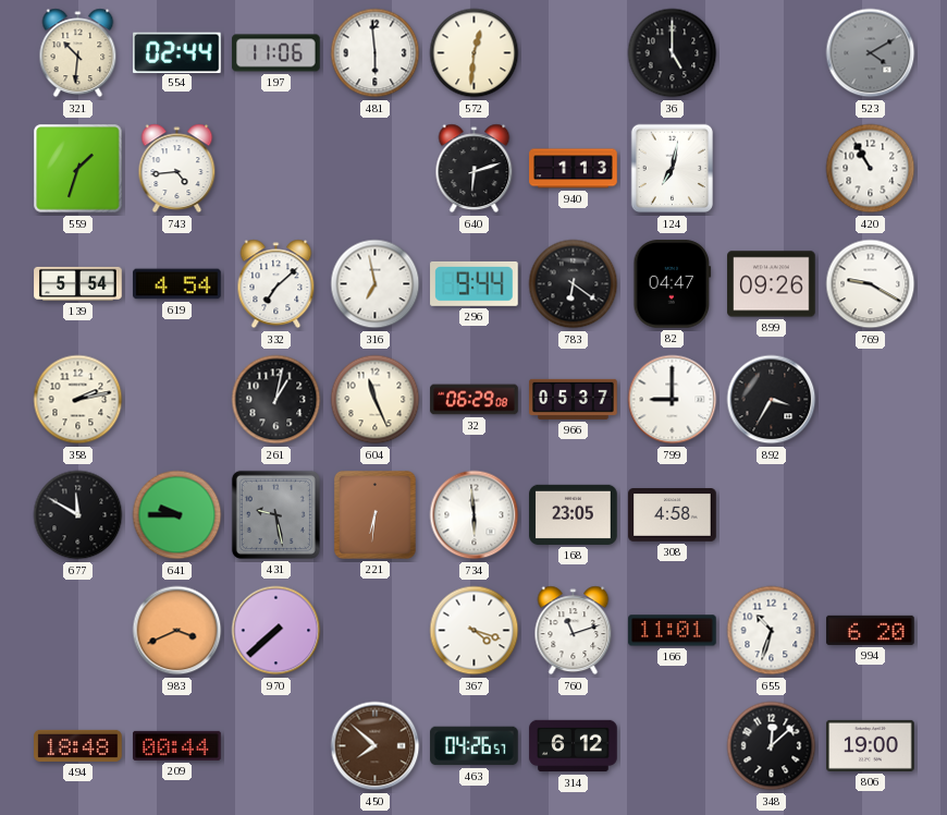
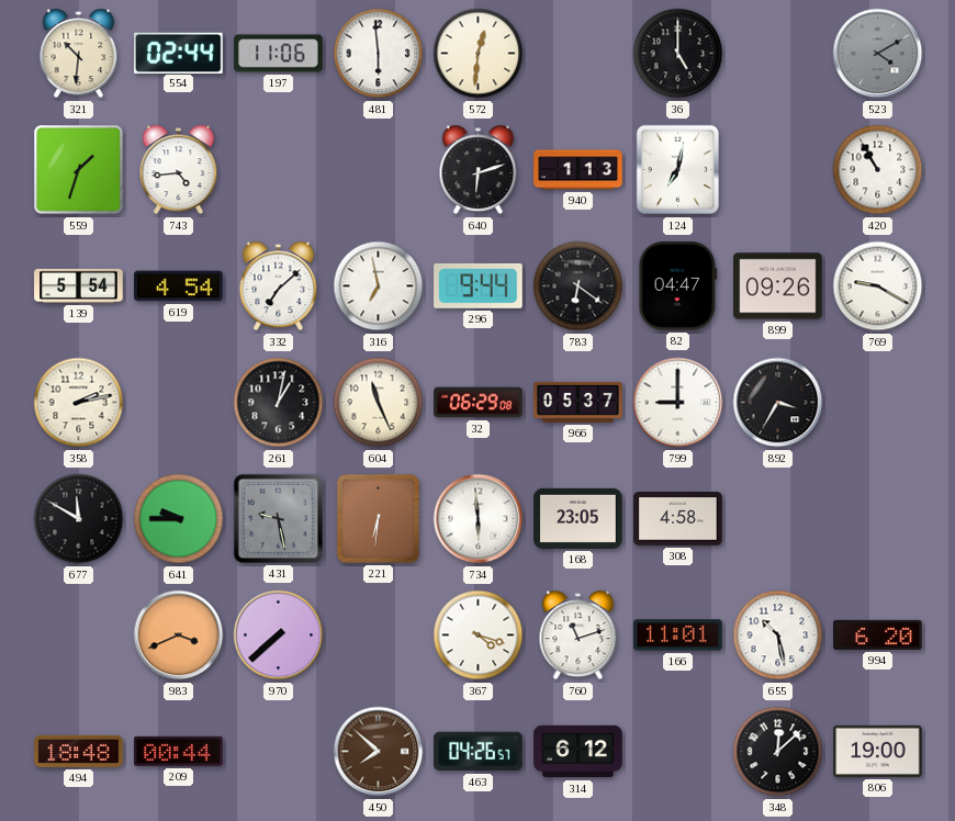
655: 10:33 -> 10:28 (778, 636)
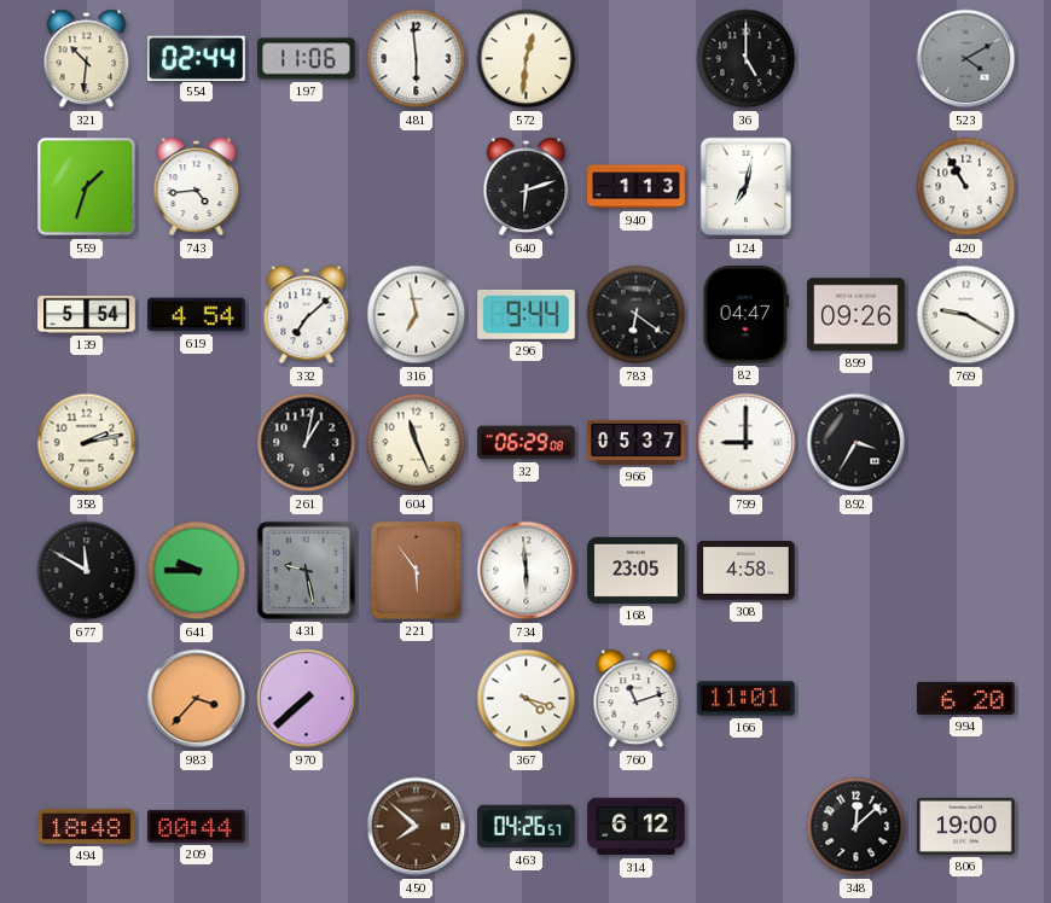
221: 6:31 -> 5:54 (416, 570)
983: 3:41 -> 3:37 (197, 699)
655: 10:28 -> none (778, 636)
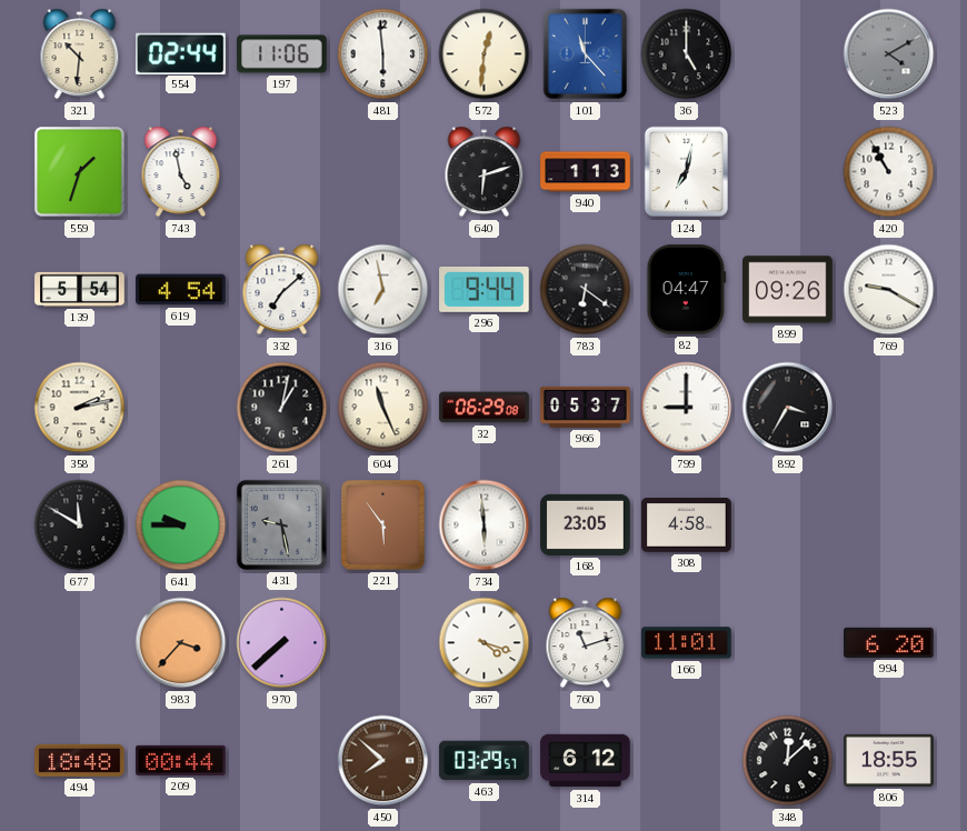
101: none -> 11:23 (586, 54)
743: 4:44 -> 4:58 (181, 172)
463: 04:26 -> 03:29 (485, 761)
806: 19:00 -> 18:55 (889, 760)
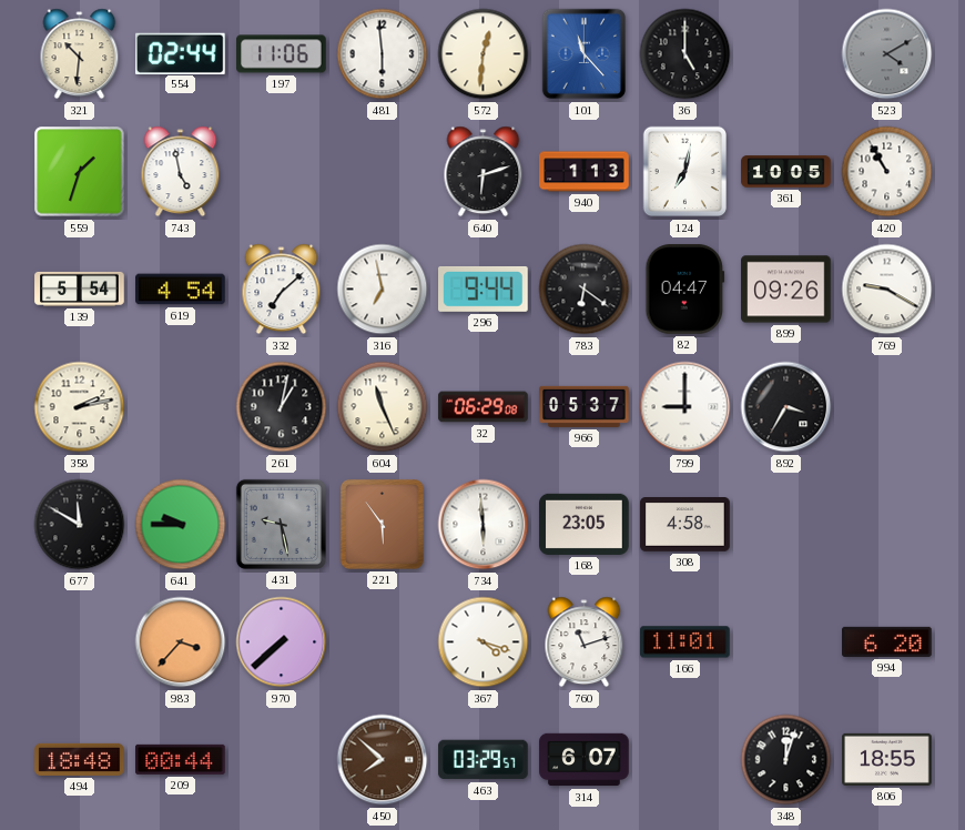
361: none -> 10:05 (786, 172)
314: 6:12 -> 6:07 (585, 760)
348: 12:08 -> 12:03 (786, 760)
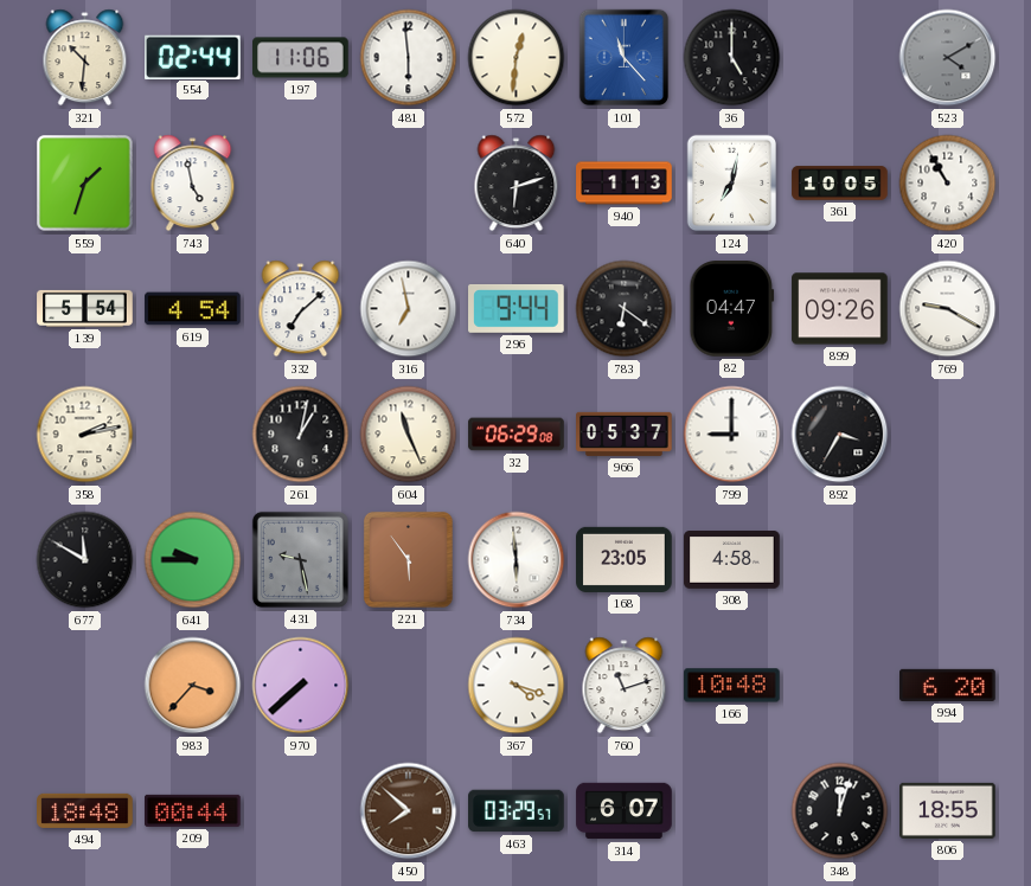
166: 11:01 -> 10:48 (732, 686)
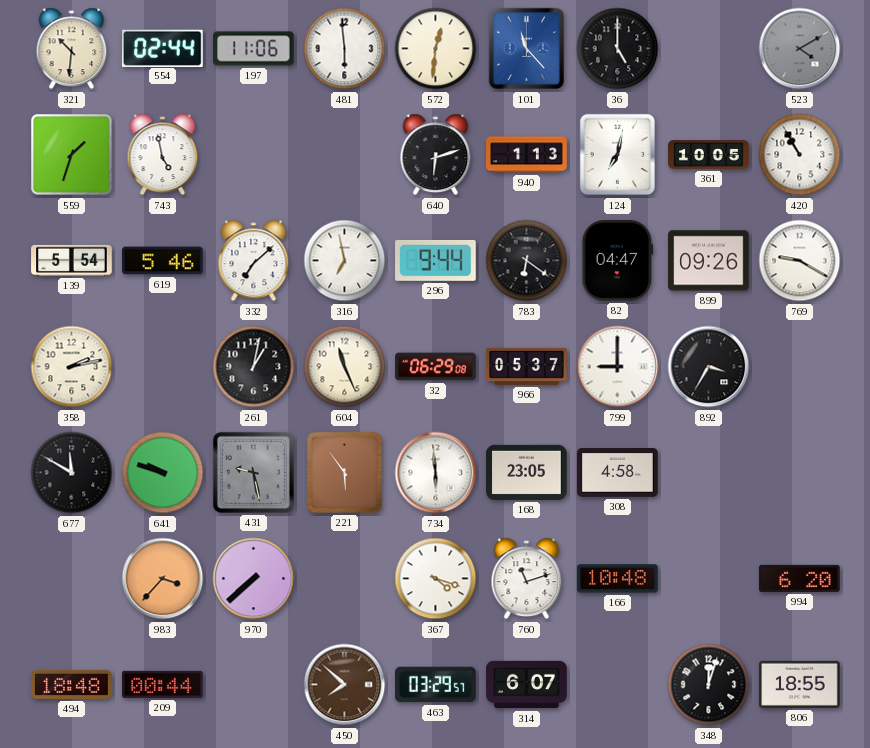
619: 4:54 -> 5:46 (163, 261)
641: 9:45 -> 9:48 (163, 473)
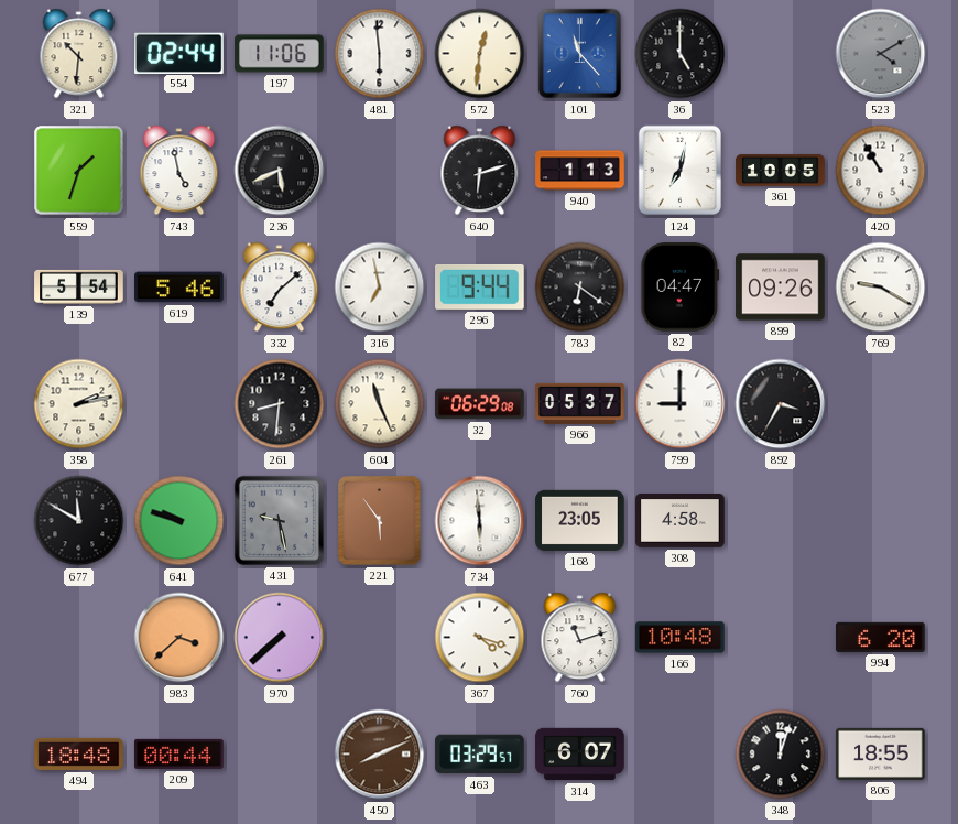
236: none -> 5:41 (280, 171)
261: 1:02 -> 8:31 (280, 404)
983: 3:37 -> 3:38 (179, 638)
450: 7:52 -> 8:11 (380, 755)
